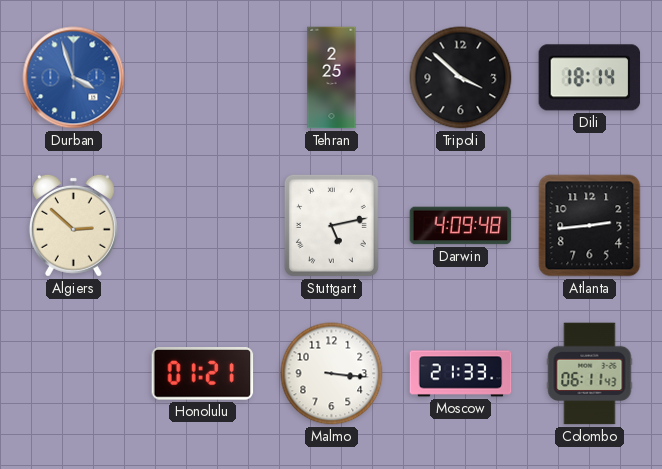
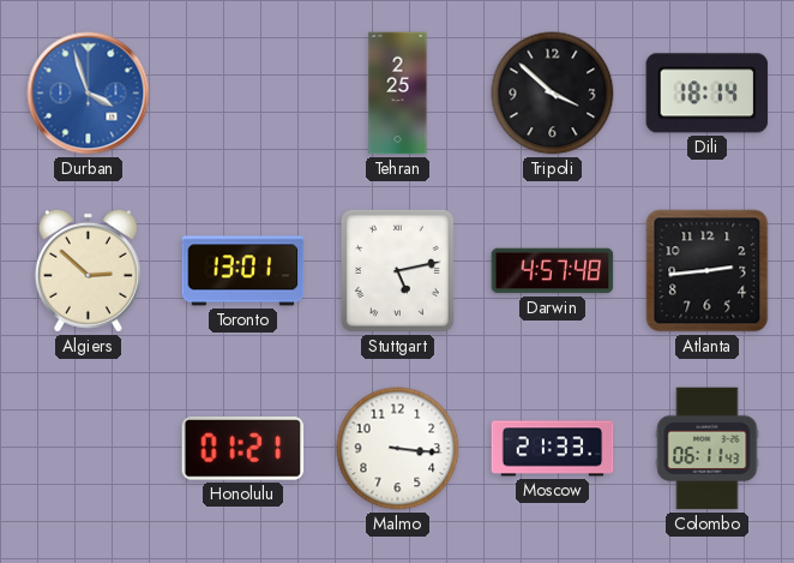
Toronto: none -> 13:01 (243, 271)
Darwin: 4:09 -> 4:57 (553, 271)
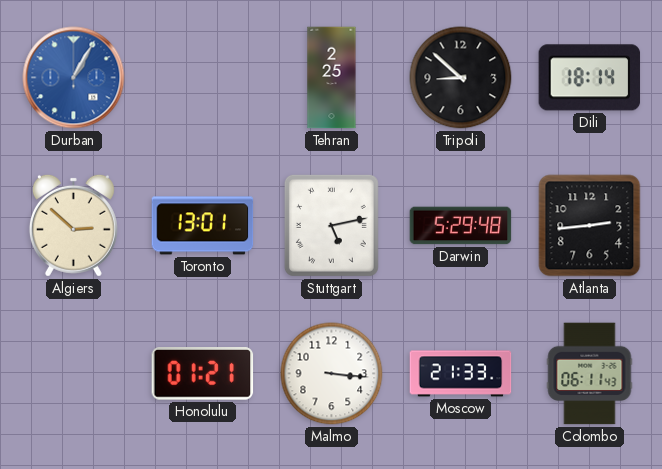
Durban: 3:57 -> 1:05 (74, 78)
Tripoli: 3:52 -> 8:52 (461, 78)
Darwin: 4:57 -> 5:29 (461, 226)
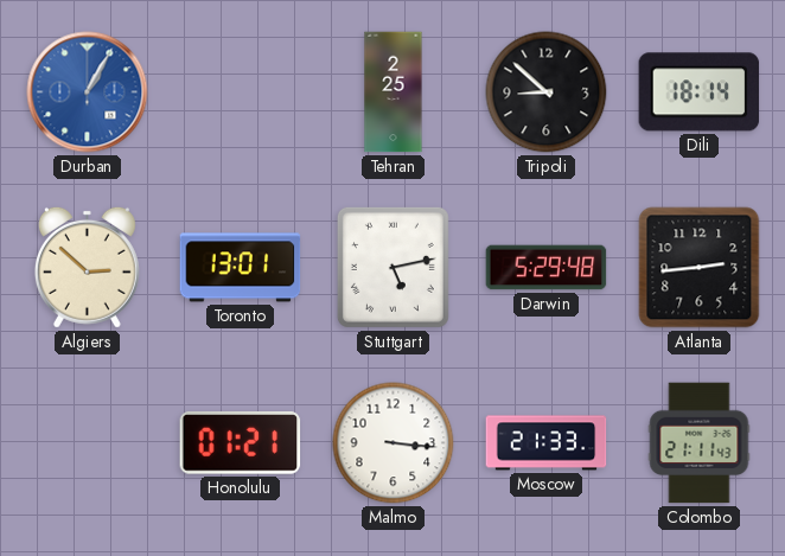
Colombo: 06:11 -> 21:11 (700, 443)
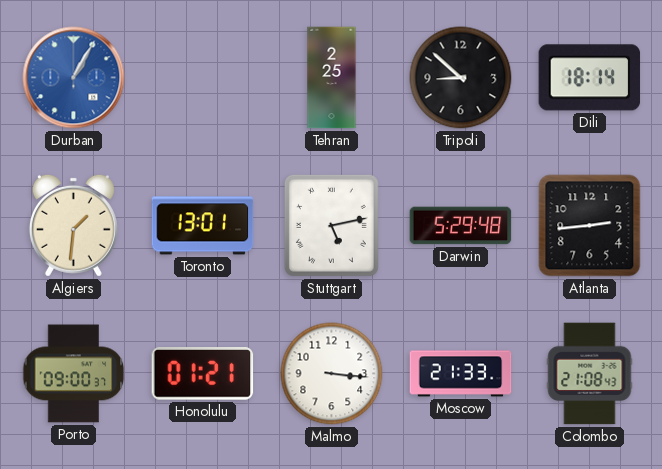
Algiers: 2:52 -> 1:31 (73, 225)
Porto: none -> 09:00 (74, 374)
Colombo: 21:11 -> 21:08 (590, 374)
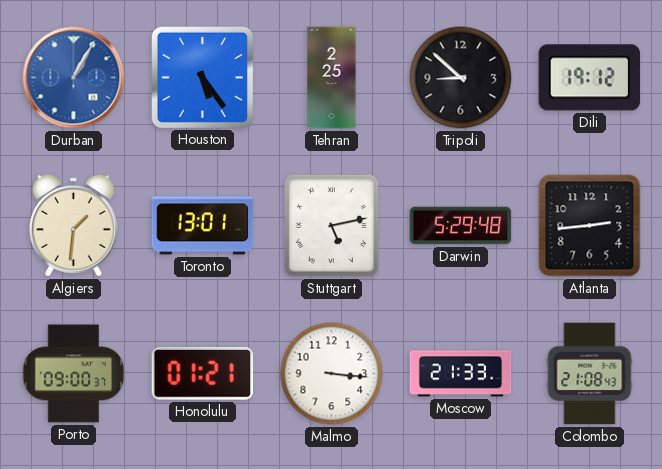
Houston: none -> 5:24 (202, 77)
Dili: 18:14 -> 19:12 (590, 78)
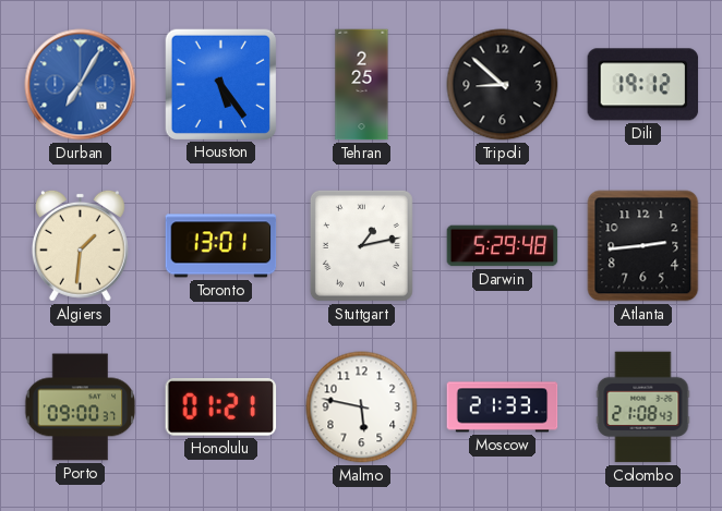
Durban: 1:05 -> 7:05 (81, 85)
Stuttgart: 5:13 -> 1:13 (361, 245)
Malmo: 3:16 -> 5:47 (362, 407)
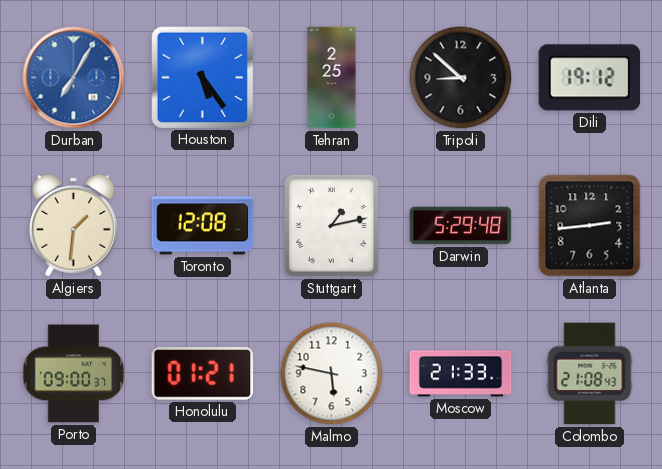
Toronto: 13:01 -> 12:08 (203, 226)
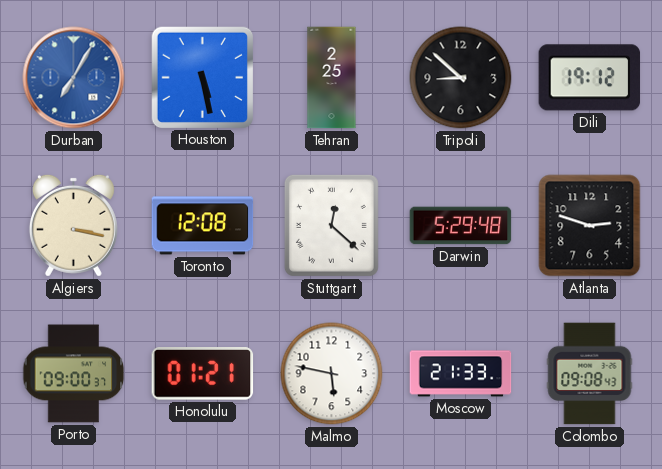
Houston: 5:24 -> 5:28 (202, 77)
Algiers: 1:31 -> 3:17 (73, 225)
Stuttgart: 1:13 -> 12:22 (331, 225)
Atlanta: 2:44 -> 2:48 (590, 226)
Colombo: 21:08 -> 09:08 (590, 374)
